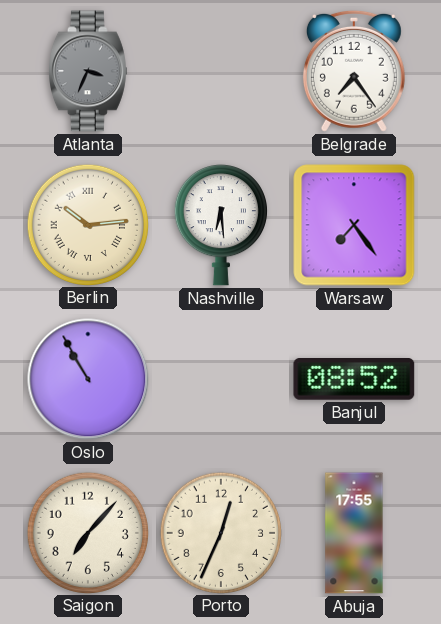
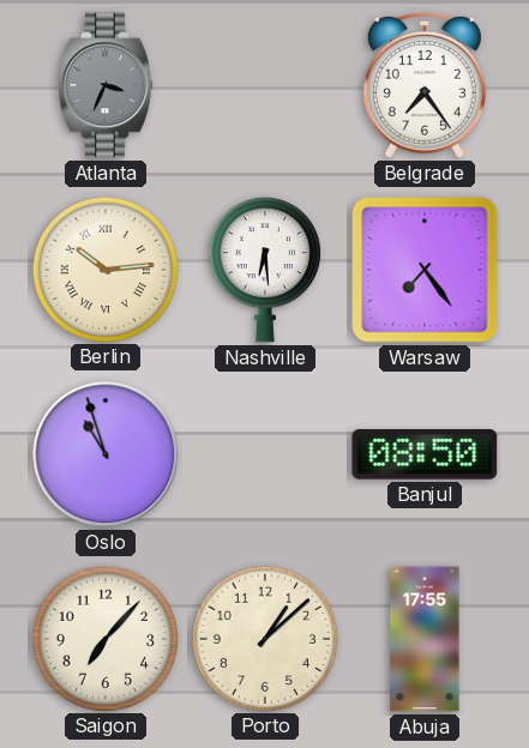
Oslo: 10:55 -> 10:57 (106, 454)
Banjul: 08:52 -> 08:50 (425, 454)
Porto: 12:34 -> 1:08 (264, 638)
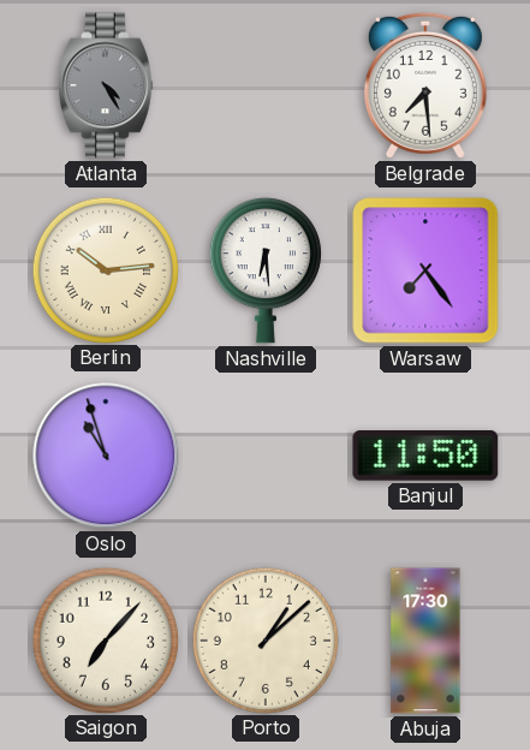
Atlanta: 3:34 -> 4:25 (107, 85)
Belgrade: 7:24 -> 7:29 (425, 85)
Banjul: 08:50 -> 11:50 (425, 456)
Abuja: 17:55 -> 17:30 (425, 641)
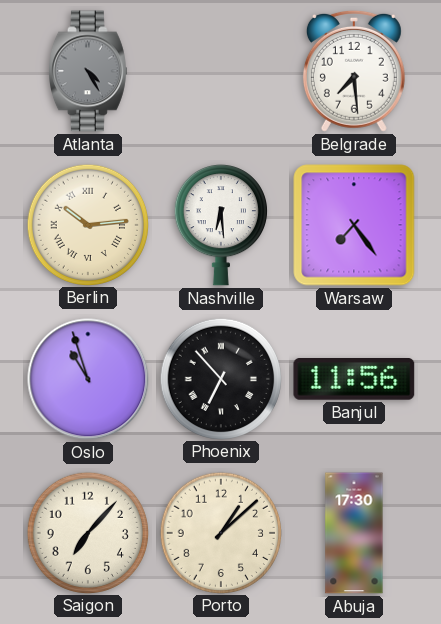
Phoenix: none -> 6:53 (220, 378)
Banjul: 11:50 -> 11:56 (354, 379)
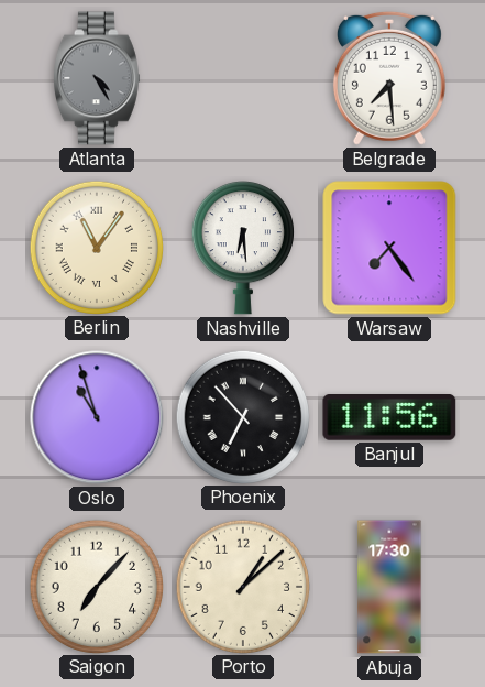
Berlin: 10:14 -> 11:06 (96, 247)
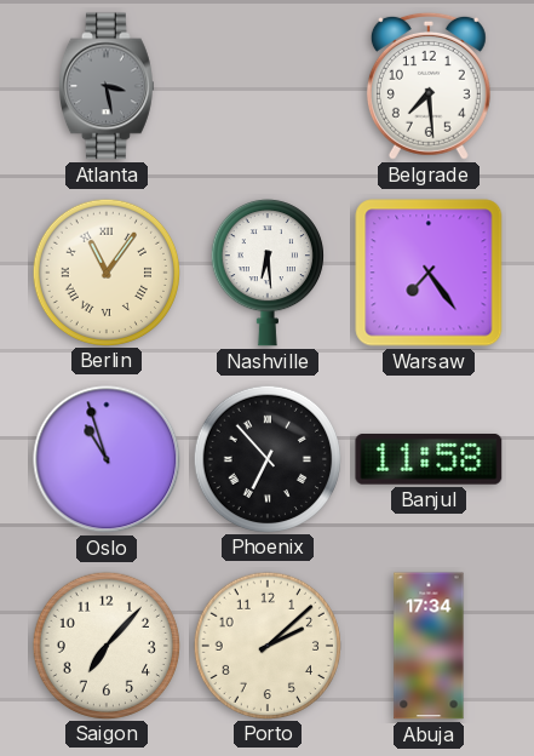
Atlanta: 4:25 -> 3:28 (108, 86)
Banjul: 11:56 -> 11:58 (429, 459)
Porto: 1:08 -> 2:08 (266, 645)
Abuja: 17:30 -> 17:34 (429, 646)
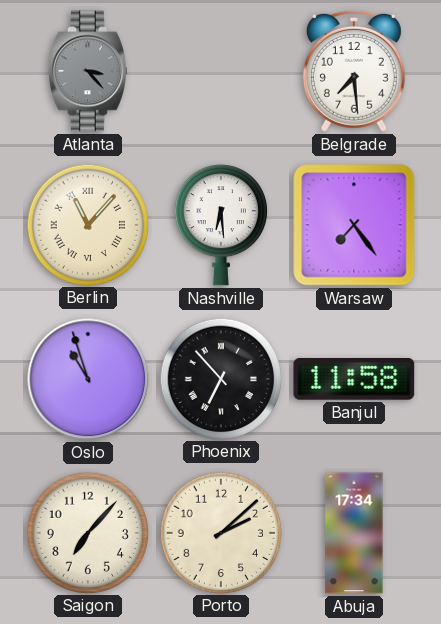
Atlanta: 3:28 -> 3:23 (89, 71)
Berlin: 11:06 -> 11:07 (87, 224)
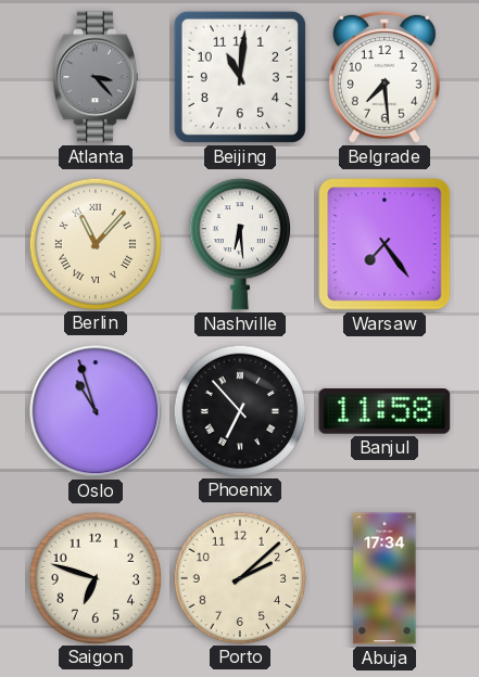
Beijing: none -> 11:01 (240, 77)
Saigon: 7:07 -> 6:48 (94, 577)
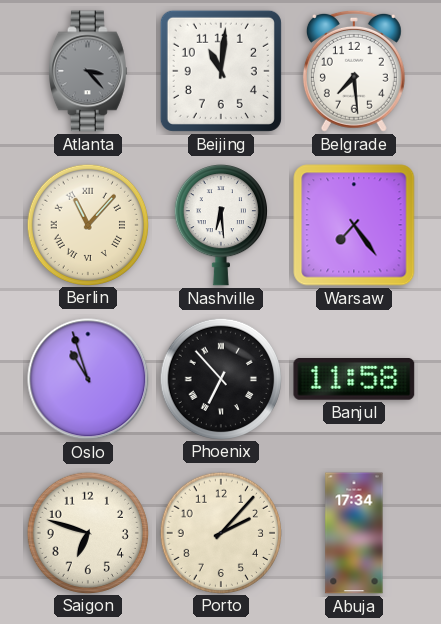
Porto: 2:08 -> 2:07 (220, 532)
